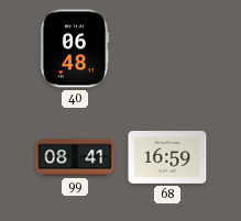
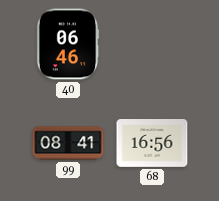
40: 06:48 -> 06:46 (68, 44)
68: 16:59 -> 16:56 (152, 143)
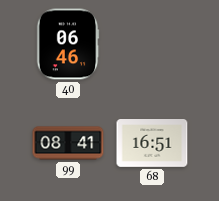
68: 16:56 -> 16:51 (152, 143)
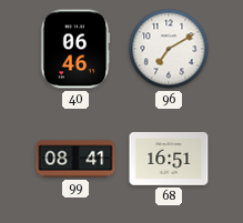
96: none -> 7:10 (169, 49)
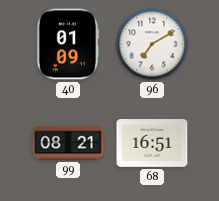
40: 06:46 -> 01:09 (68, 44)
99: 08:41 -> 08:21 (68, 143)
